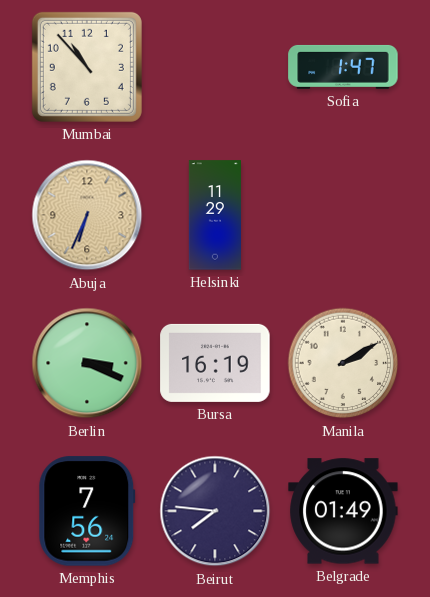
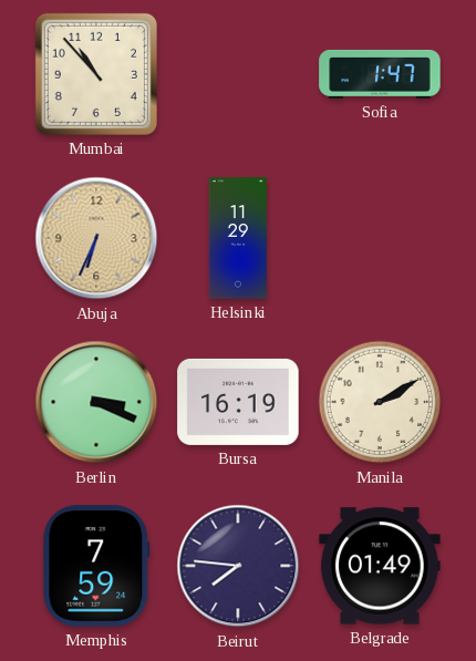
Memphis: 7:56 -> 7:59 (96, 566)
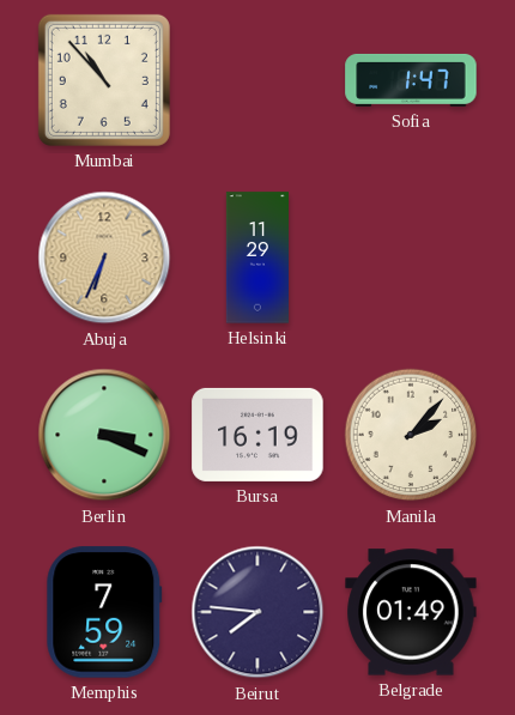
Manila: 2:10 -> 2:07 (411, 435)
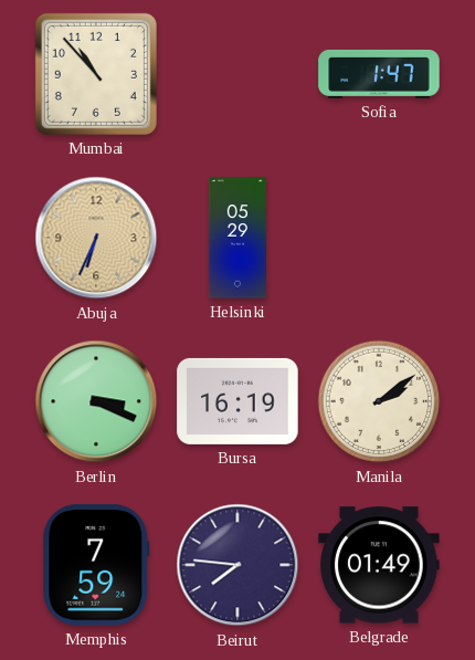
Helsinki: 11:29 -> 05:29 (236, 238)
Manila: 2:07 -> 2:09 (379, 401)
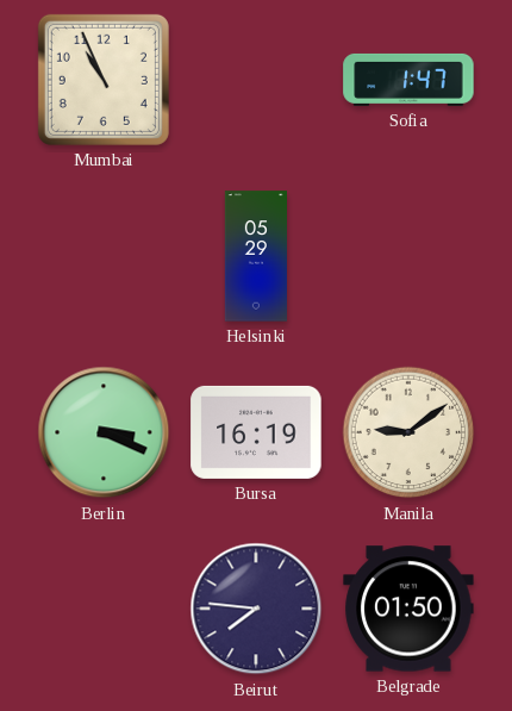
Mumbai: 10:53 -> 10:56 (104, 80)
Abuja: 6:34 -> none (96, 238)
Manila: 2:09 -> 9:09 (408, 432)
Memphis: 7:59 -> none (96, 565)
Belgrade: 01:49 -> 01:50 (408, 609)
